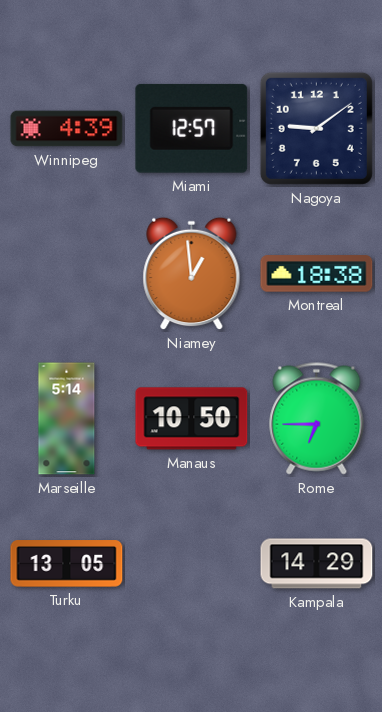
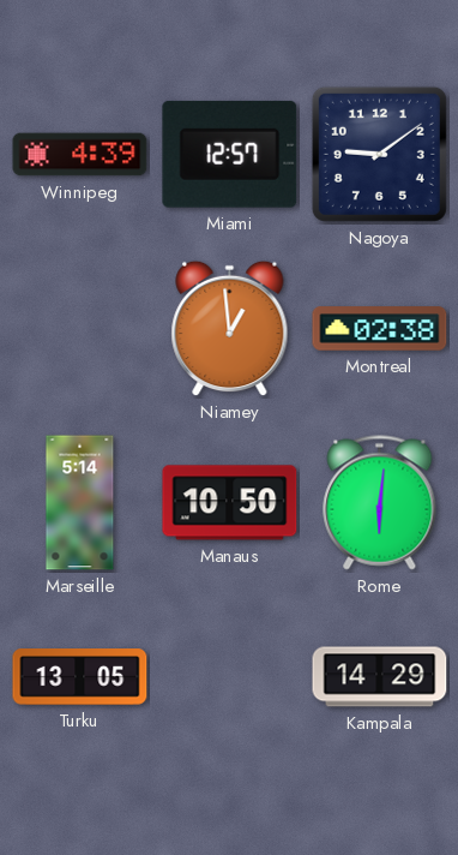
Montreal: 18:38 -> 02:38 (380, 329)
Rome: 6:45 -> 6:01 (380, 503)
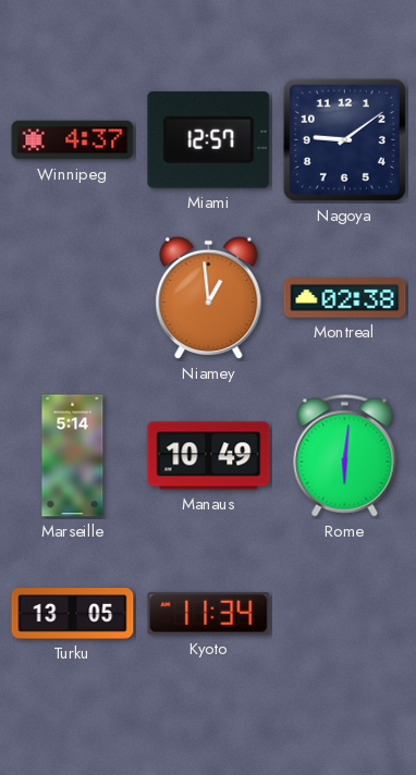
Winnipeg: 4:39 -> 4:37 (73, 140)
Manaus: 10:50 -> 10:49 (209, 456)
Kyoto: none -> 11:34 (209, 613)
Kampala: 14:29 -> none (380, 677)
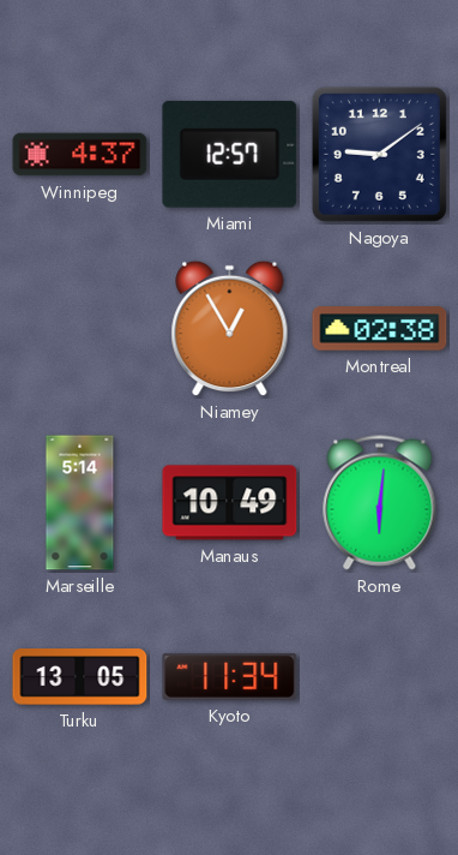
Niamey: 12:59 -> 12:55 (230, 329)
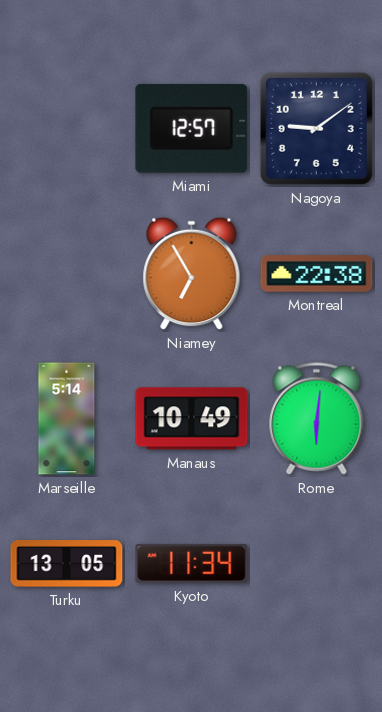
Winnipeg: 4:37 -> none (80, 155)
Niamey: 12:55 -> 6:55 (192, 274)
Montreal: 02:38 -> 22:38 (317, 274)
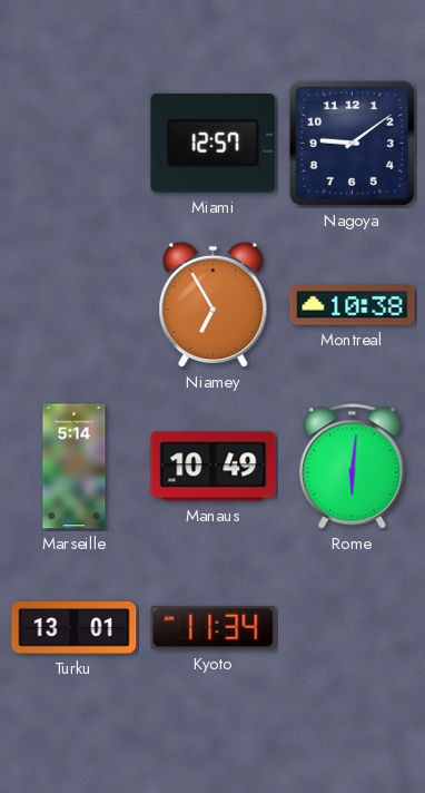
Montreal: 22:38 -> 10:38 (353, 305)
Turku: 13:05 -> 13:01 (75, 628)
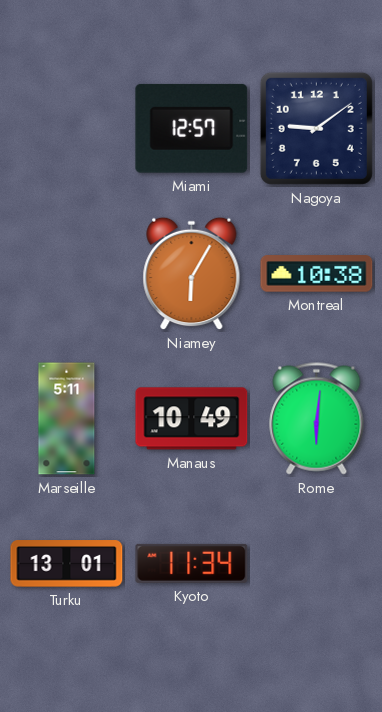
Niamey: 6:55 -> 6:05 (192, 274)
Marseille: 5:14 -> 5:11 (67, 419)
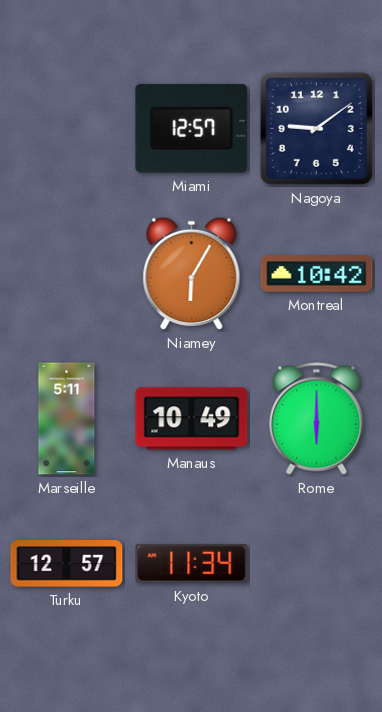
Montreal: 10:38 -> 10:42 (317, 274)
Rome: 6:01 -> 6:00 (317, 419)
Turku: 13:01 -> 12:57 (67, 564)
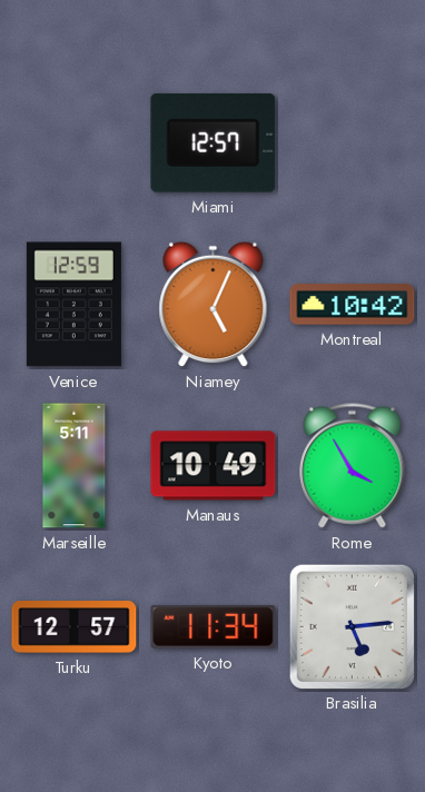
Nagoya: 9:09 -> none (316, 128)
Venice: none -> 12:59 (73, 305)
Niamey: 6:05 -> 5:04 (214, 305)
Rome: 6:00 -> 3:55 (353, 466)
Brasilia: none -> 5:14 (352, 626)
